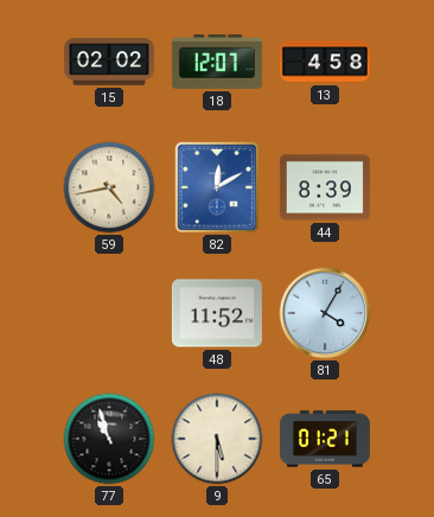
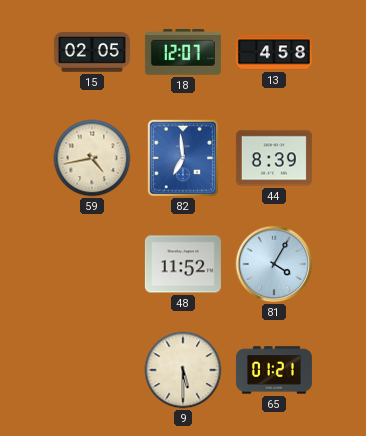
15: 02:02 -> 02:05 (92, 52)
82: 12:10 -> 6:59 (183, 158)
77: 10:57 -> none (109, 439)
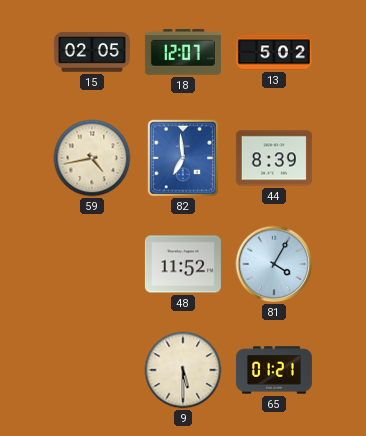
13: 4:58 -> 5:02 (274, 52)
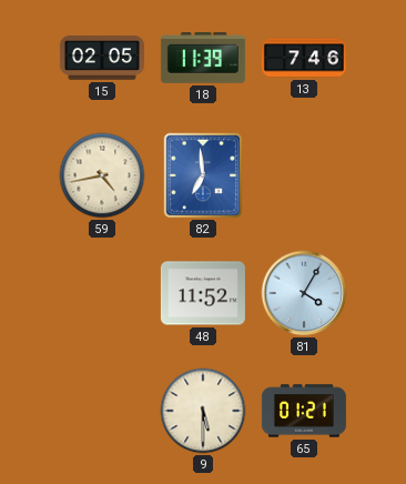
18: 12:07 -> 11:39 (203, 59)
13: 5:02 -> 7:46 (304, 58)
44: 8:39 -> none (274, 158)
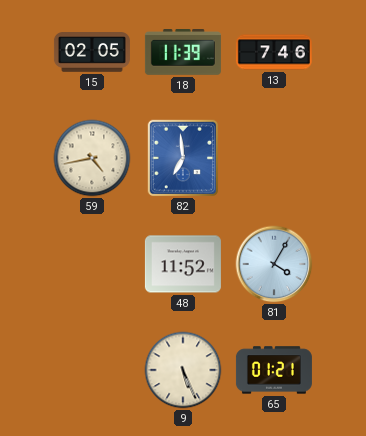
9: 5:30 -> 5:26 (183, 370)
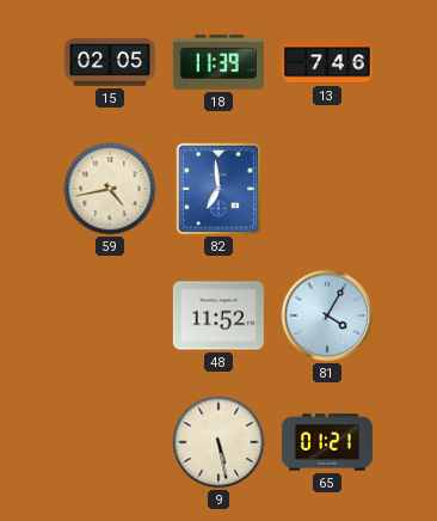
9: 5:26 -> 5:28 (219, 442)
